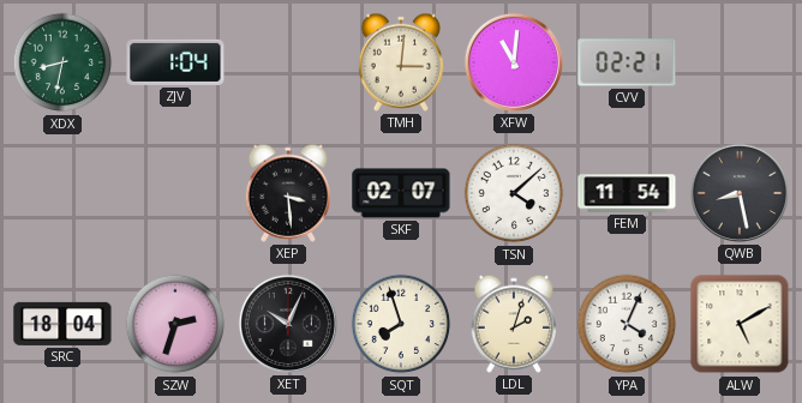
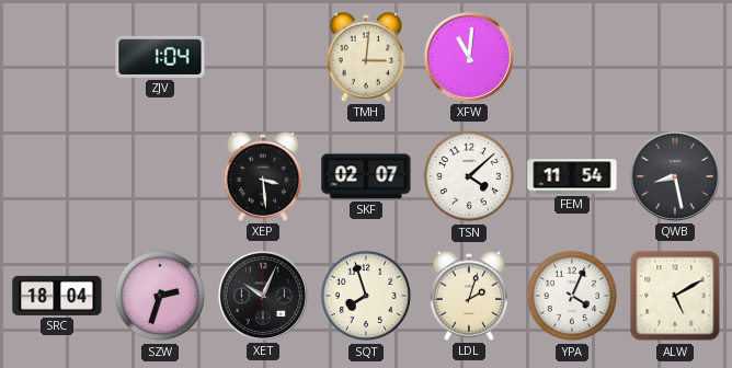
XDX: 8:32 -> none (62, 62)
CVV: 02:21 -> none (627, 62)
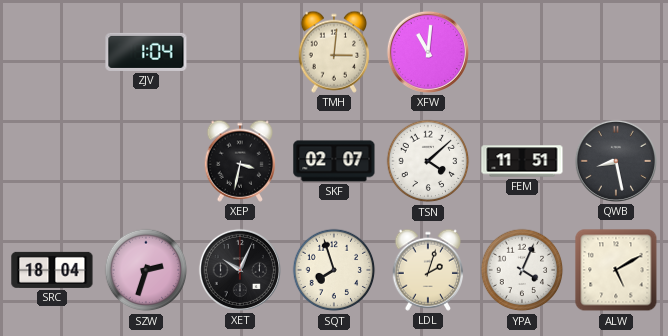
XEP: 3:29 -> 3:32 (240, 161)
FEM: 11:54 -> 11:51 (522, 161)
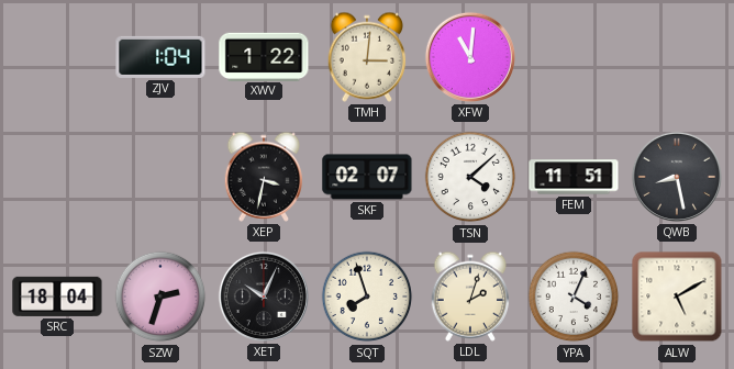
XWV: none -> 1:22 (264, 56)
